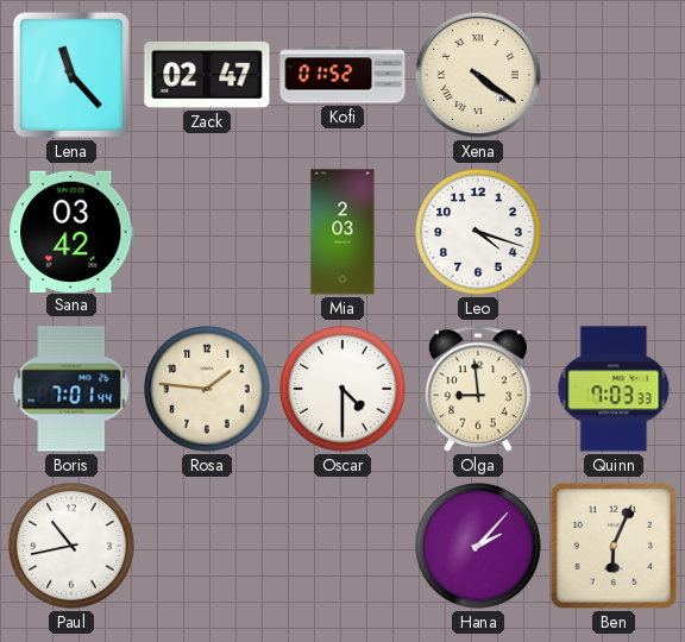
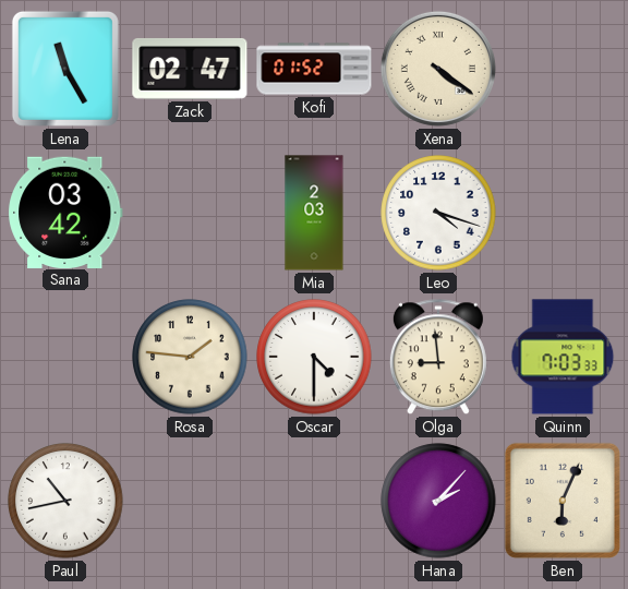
Lena: 11:23 -> 11:25 (65, 69)
Boris: 7:01 -> none (71, 389)
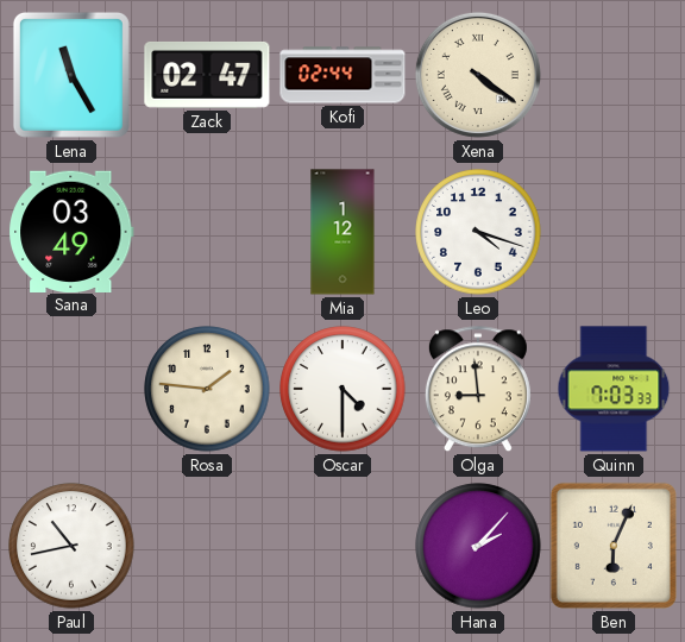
Kofi: 01:52 -> 02:44 (342, 75)
Sana: 03:42 -> 03:49 (71, 231)
Mia: 2:03 -> 1:12 (342, 232)
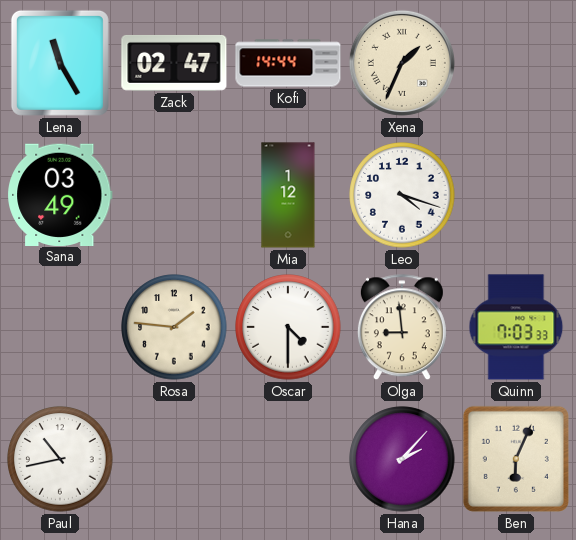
Kofi: 02:44 -> 14:44 (288, 63)
Xena: 4:21 -> 1:34 (402, 63)
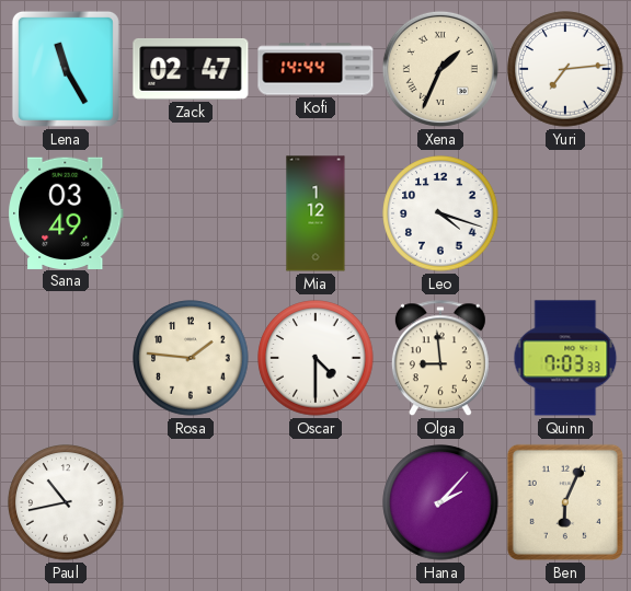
Yuri: none -> 7:14 (565, 69)
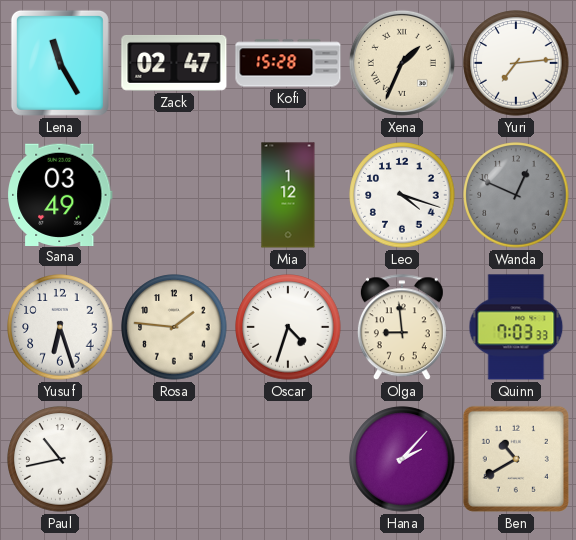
Kofi: 14:44 -> 15:28 (288, 63)
Wanda: none -> 12:49 (516, 195)
Yusuf: none -> 6:27 (60, 327)
Oscar: 4:30 -> 4:33 (288, 327)
Ben: 6:04 -> 10:40 (516, 459)
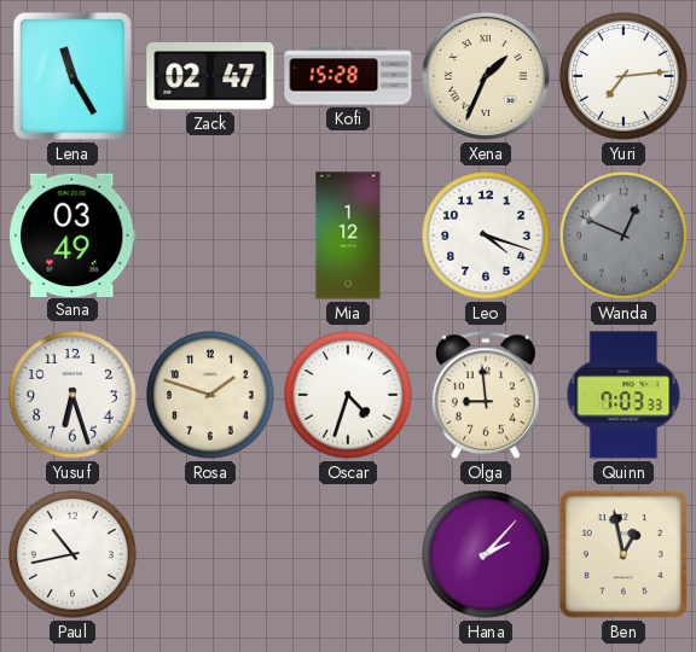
Rosa: 1:46 -> 1:48 (210, 395)
Ben: 10:40 -> 12:58 (623, 554)
